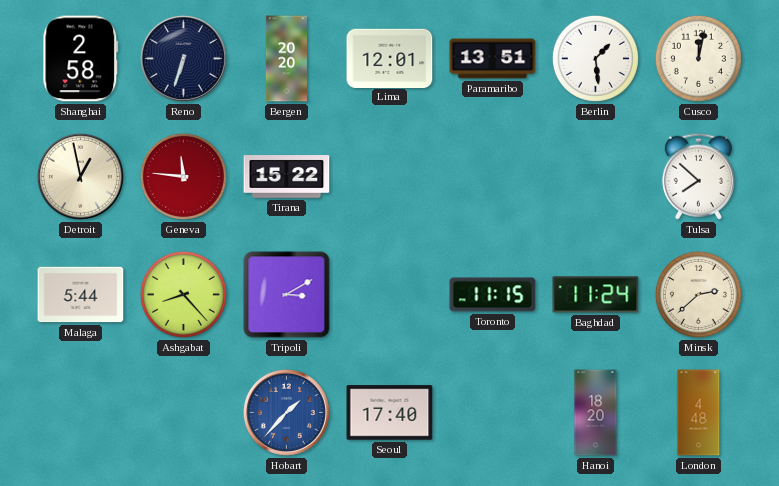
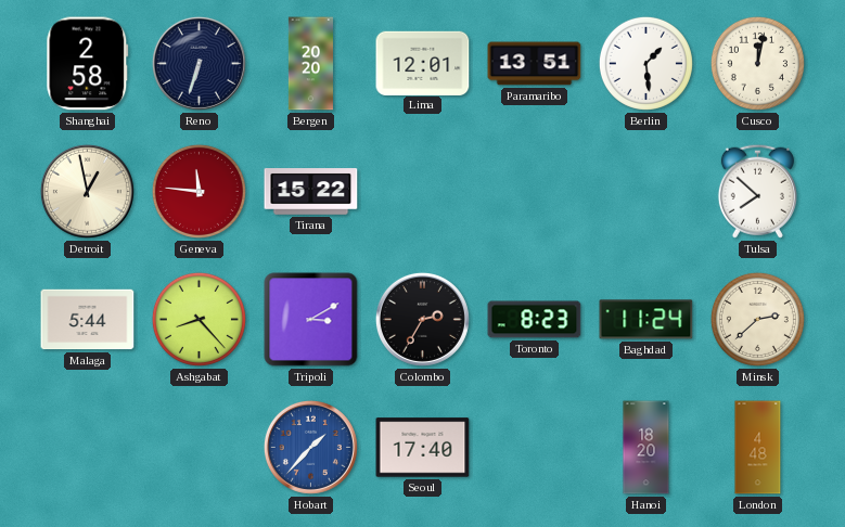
Colombo: none -> 2:35 (422, 319)
Toronto: 11:15 -> 8:23 (535, 320)
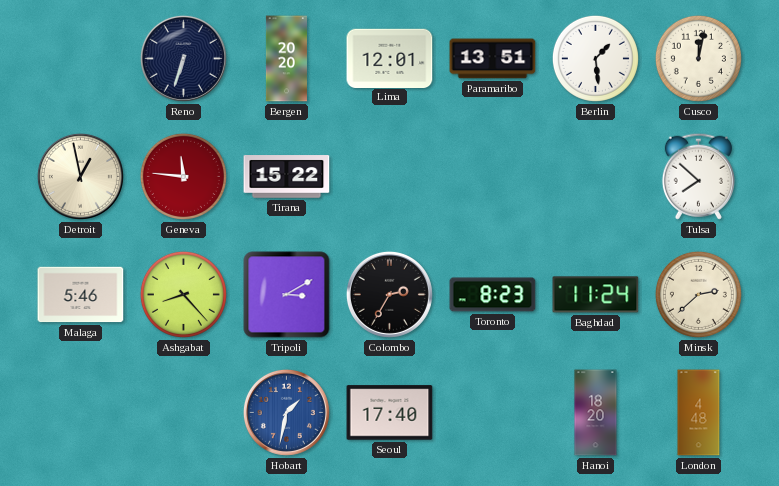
Shanghai: 2:58 -> none (88, 64)
Malaga: 5:44 -> 5:46 (81, 295)
Hobart: 1:37 -> 1:32 (286, 412)
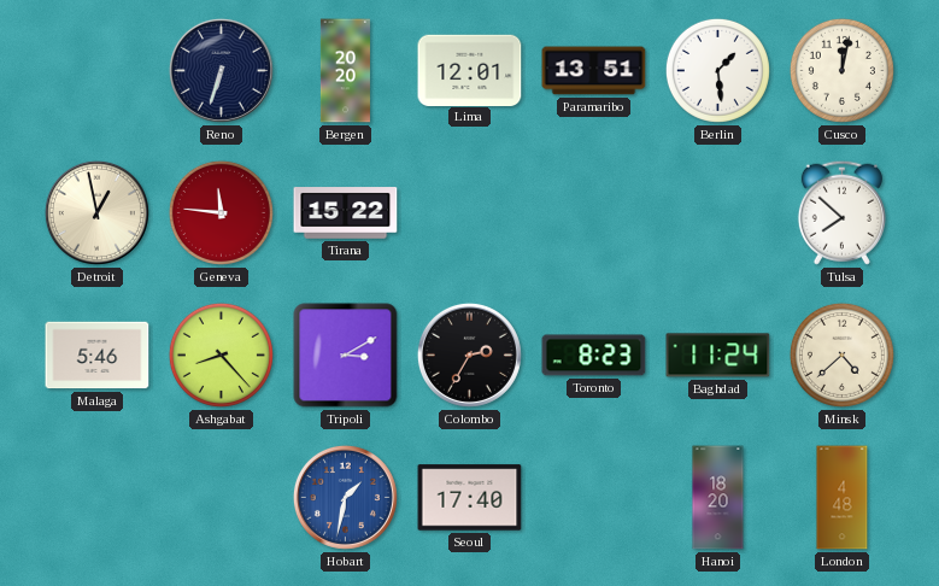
Minsk: 2:38 -> 4:38 (841, 354)
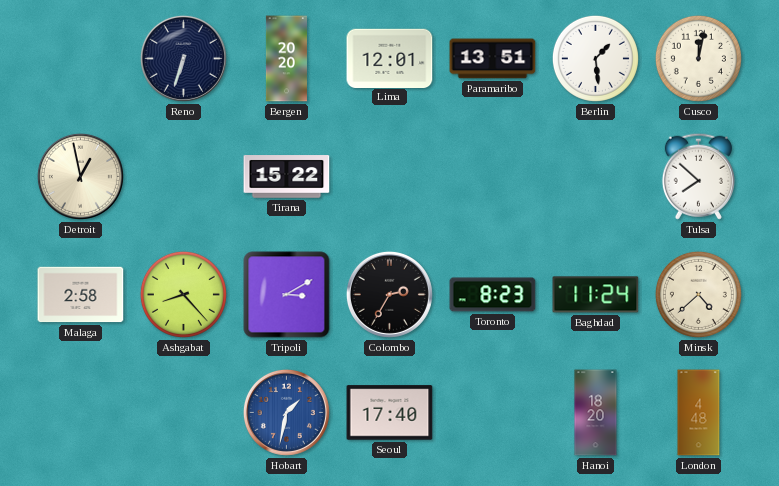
Geneva: 11:46 -> none (221, 212)
Malaga: 5:46 -> 2:58 (81, 295)
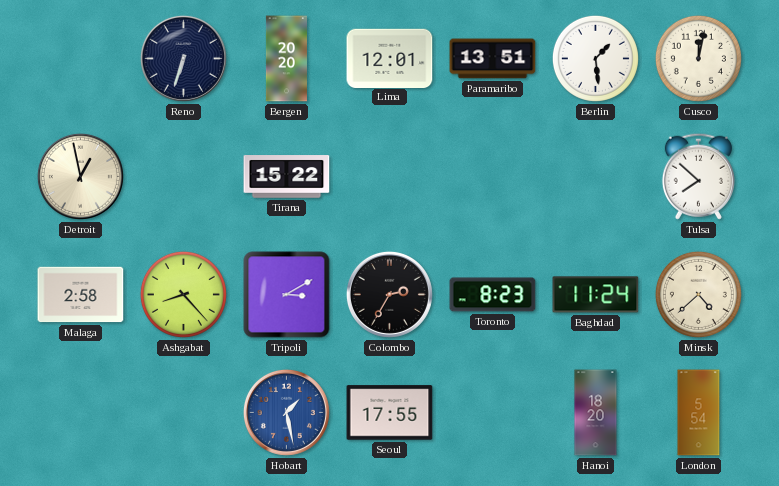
Hobart: 1:32 -> 1:28 (286, 412)
Seoul: 17:40 -> 17:55 (390, 413)
London: 4:48 -> 5:54 (699, 413)
